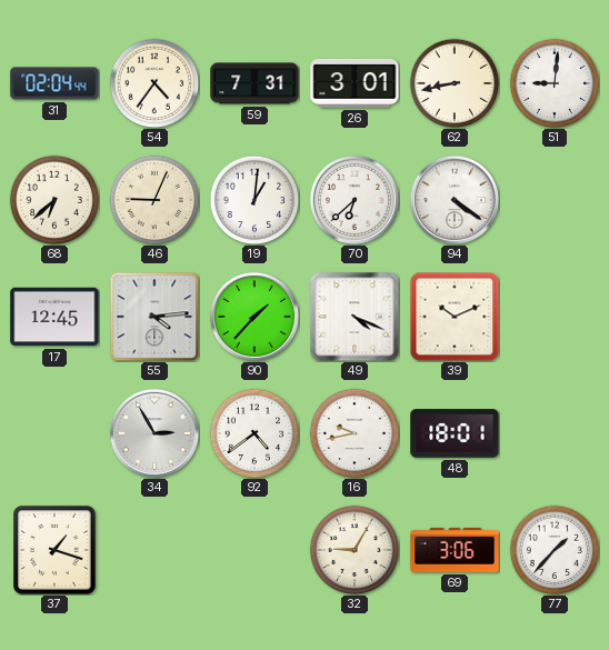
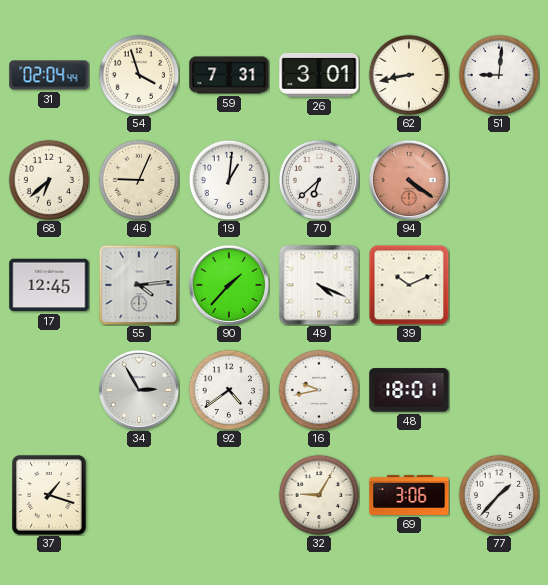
54: 4:36 -> 3:57 (139, 75)
94 dial: white -> salmon (409, 180)
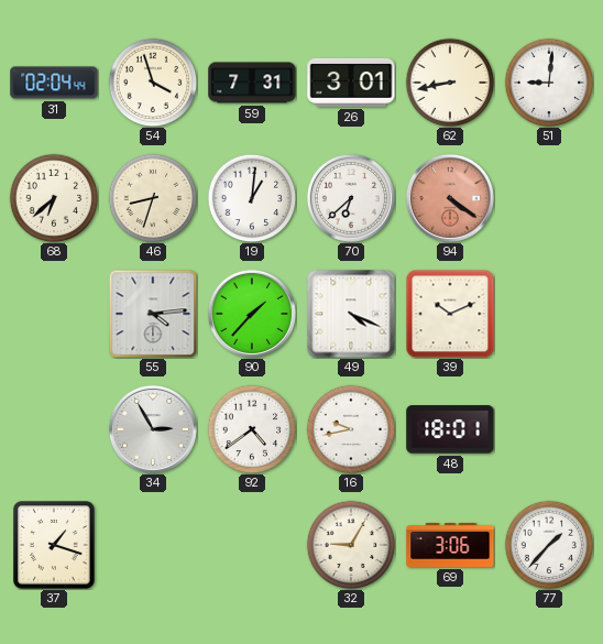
46: 9:04 -> 8:33 (153, 198)
17: 12:45 -> none (49, 285)
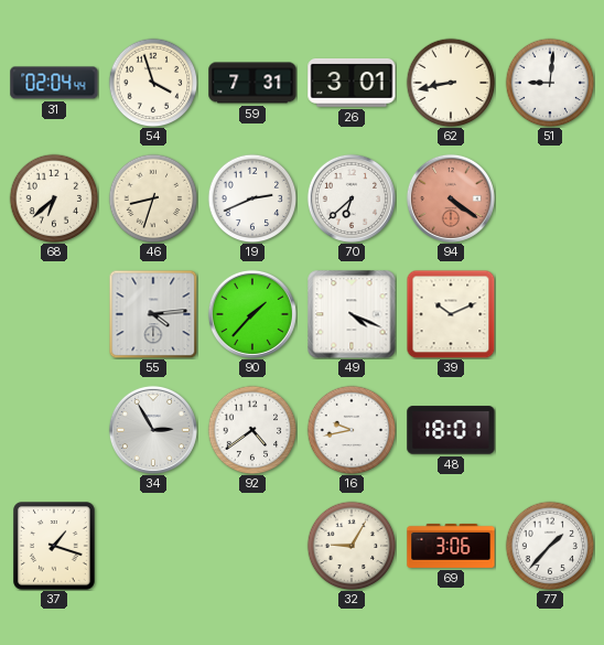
19: 1:01 -> 2:41 (252, 198)
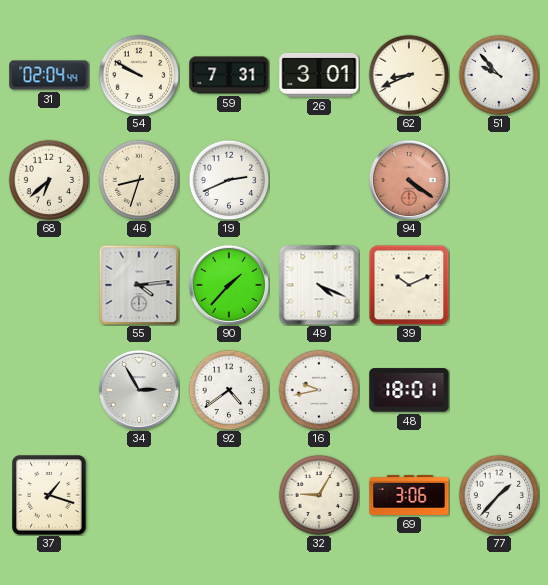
54: 3:57 -> 9:50 (139, 75)
62: 8:43 -> 8:41 (409, 75)
51: 9:01 -> 9:53 (499, 75)
70: 6:38 -> none (352, 198)
